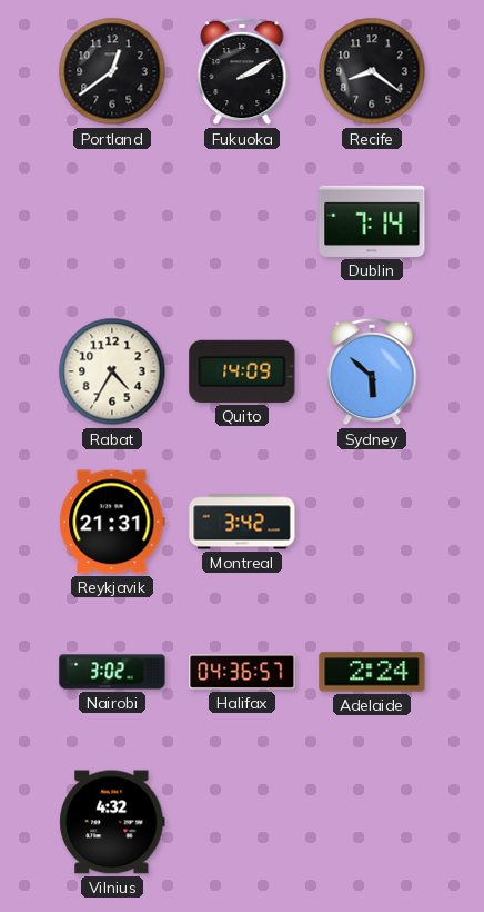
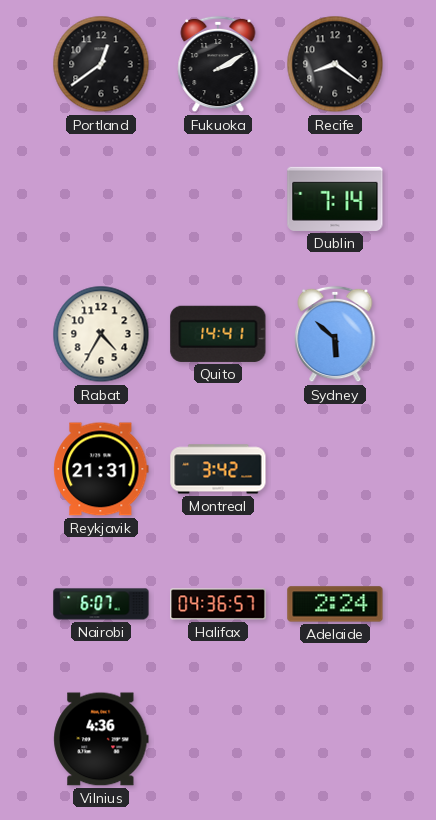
Quito: 14:09 -> 14:41 (218, 334)
Nairobi: 3:02 -> 6:07 (101, 604)
Vilnius: 4:32 -> 4:36 (101, 739)
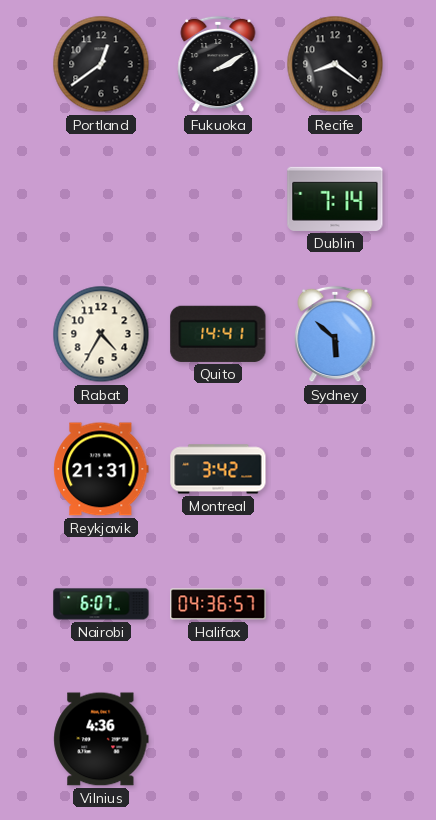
Adelaide: 2:24 -> none (335, 604)
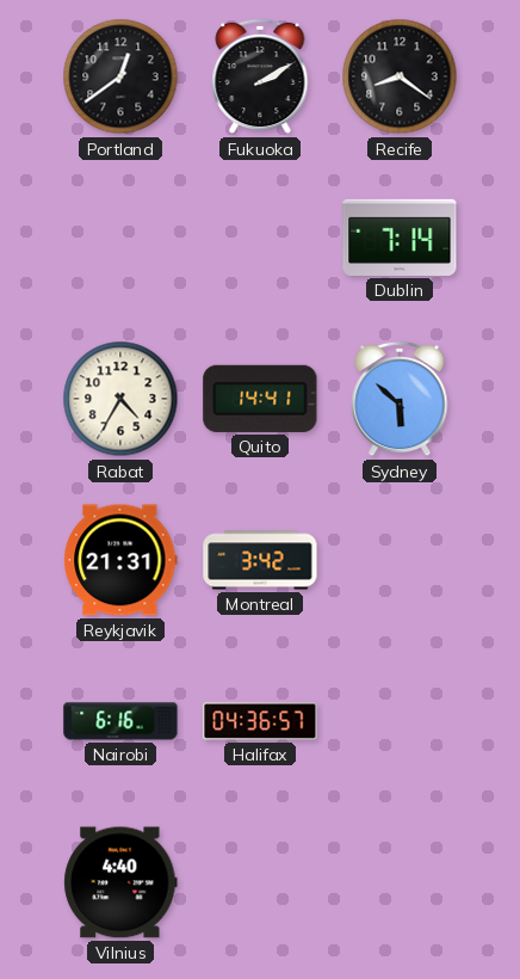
Nairobi: 6:07 -> 6:16 (120, 721)
Vilnius: 4:36 -> 4:40 (120, 882)
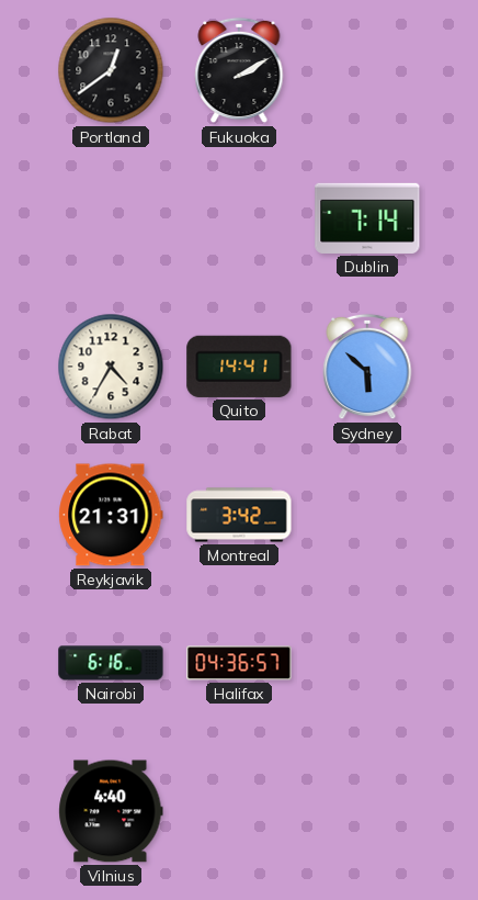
Recife: 8:21 -> none (400, 76)
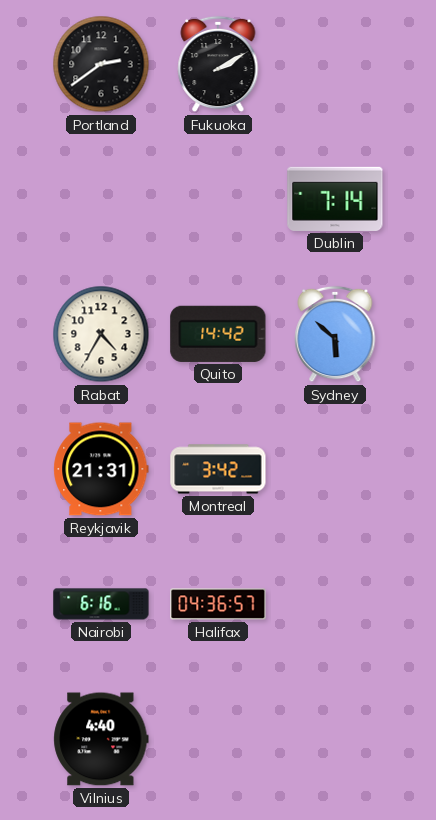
Portland: 12:39 -> 2:39 (101, 64)
Quito: 14:41 -> 14:42 (218, 334)
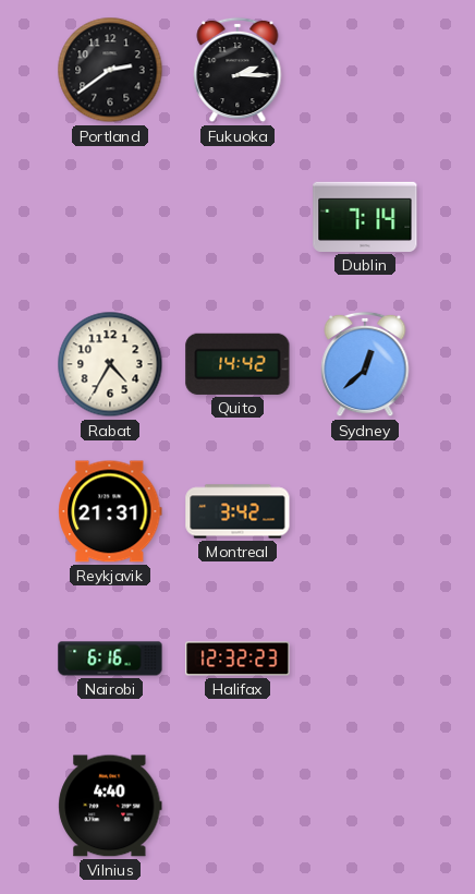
Fukuoka: 2:10 -> 2:15 (237, 70)
Sydney: 5:52 -> 12:38 (365, 364)
Halifax: 04:36 -> 12:32 (237, 659)
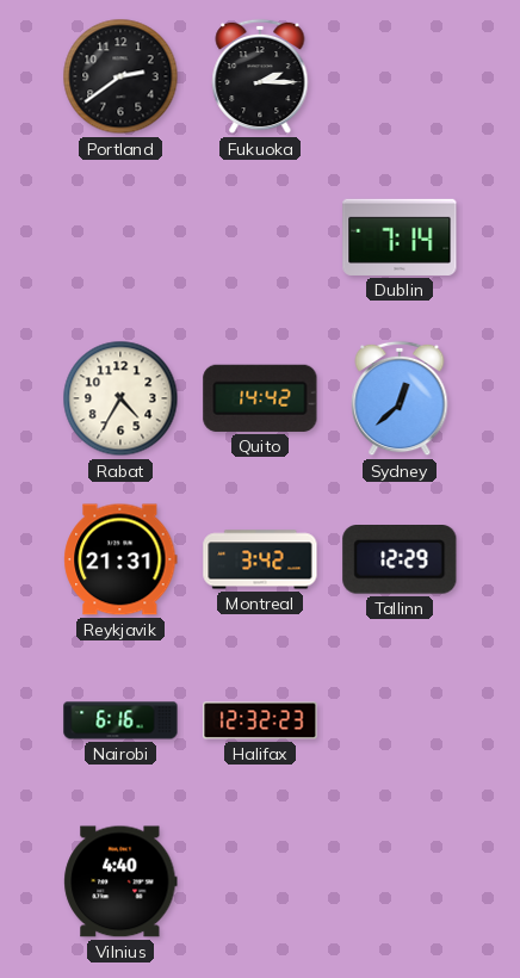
Tallinn: none -> 12:29 (400, 561)
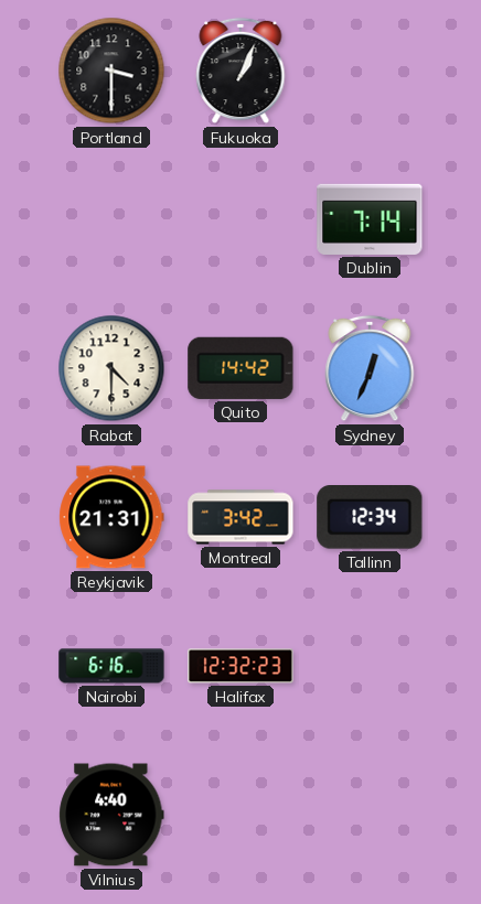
Portland: 2:39 -> 3:30 (111, 71)
Fukuoka: 2:15 -> 1:04 (240, 71)
Rabat: 4:35 -> 4:30 (111, 368)
Sydney: 12:38 -> 12:34 (370, 368)
Tallinn: 12:29 -> 12:34 (370, 518)
